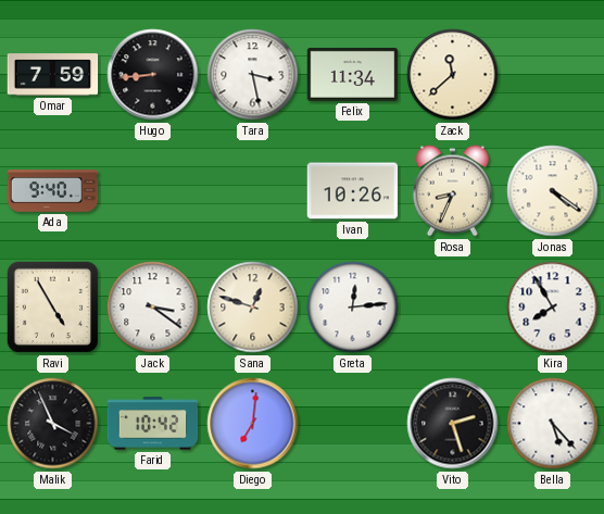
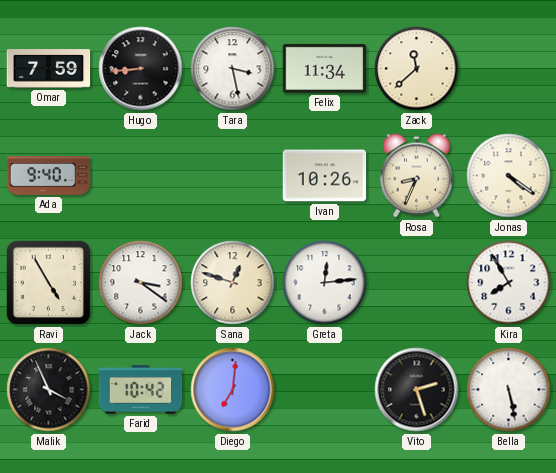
Bella: 5:23 -> 5:28 (509, 390)
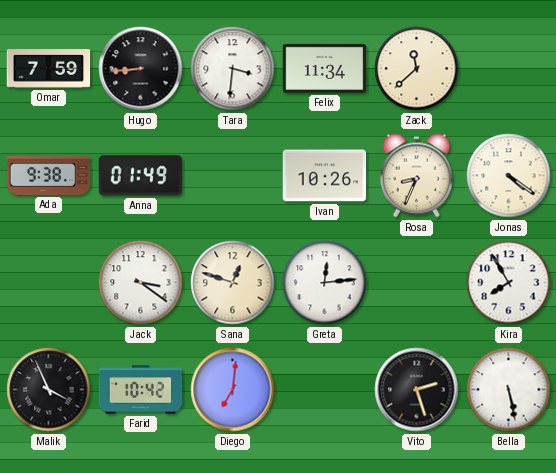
Tara: 3:28 -> 3:31 (233, 69)
Ada: 9:40 -> 9:38 (49, 176)
Anna: none -> 01:49 (141, 176)
Ravi: 4:55 -> none (49, 283)
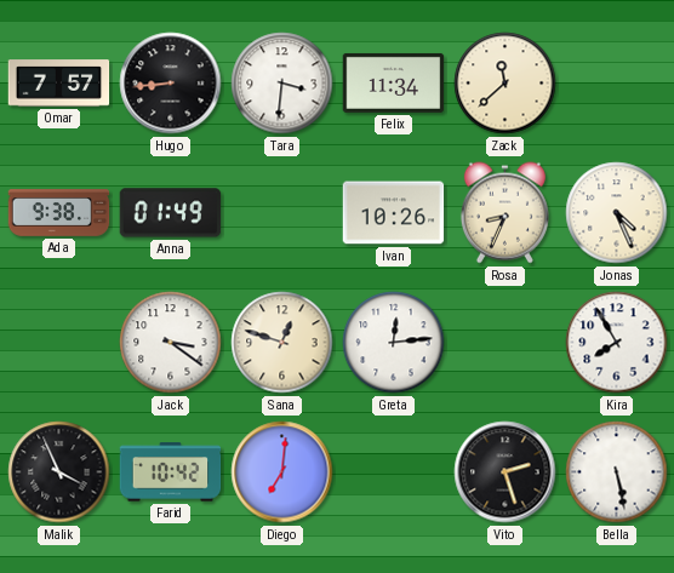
Omar: 7:59 -> 7:57 (59, 84)
Jonas: 4:21 -> 4:26 (617, 213)
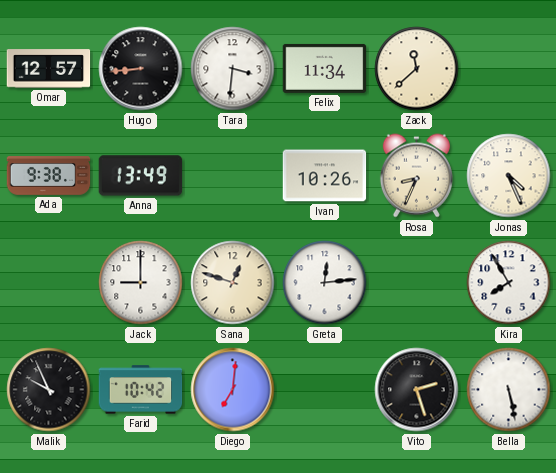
Omar: 7:57 -> 12:57 (49, 69)
Anna: 01:49 -> 13:49 (141, 176)
Jack: 3:21 -> 9:00 (141, 283)
Malik: 3:56 -> 9:56 (49, 390)
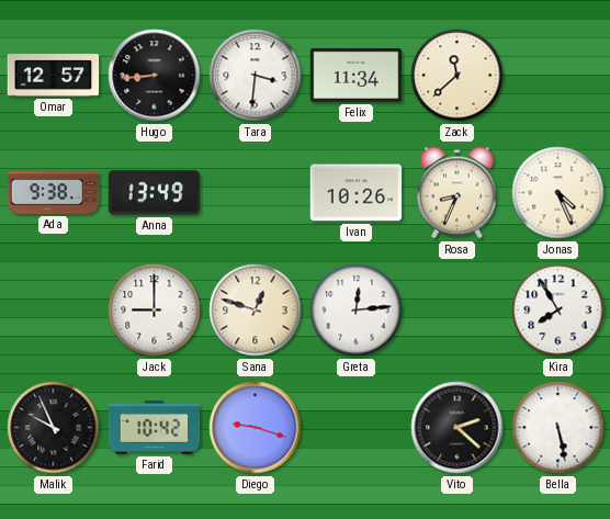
Diego: 7:01 -> 9:18 (256, 428)
Vito: 2:27 -> 2:22 (457, 428)
